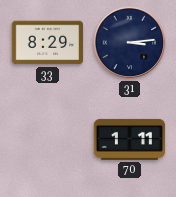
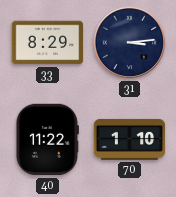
40: none -> 11:22 (47, 140)
70: 1:11 -> 1:10 (130, 139)
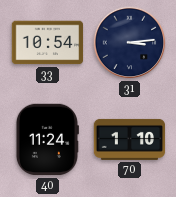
33: 8:29 -> 10:54 (48, 43)
40: 11:22 -> 11:24 (47, 140)
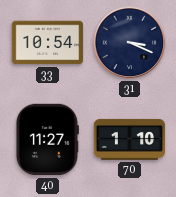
31: 3:14 -> 3:19 (130, 43)
40: 11:24 -> 11:27 (47, 140)
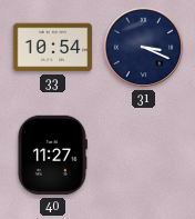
70: 1:10 -> none (130, 139)
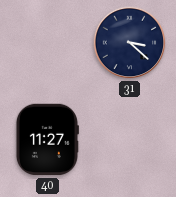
33: 10:54 -> none (53, 48)
31: 3:19 -> 3:22 (130, 43)
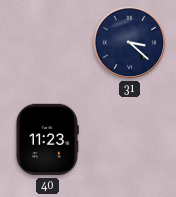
40: 11:27 -> 11:23 (47, 140)
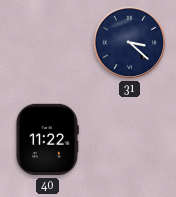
40: 11:23 -> 11:22 (47, 140)
